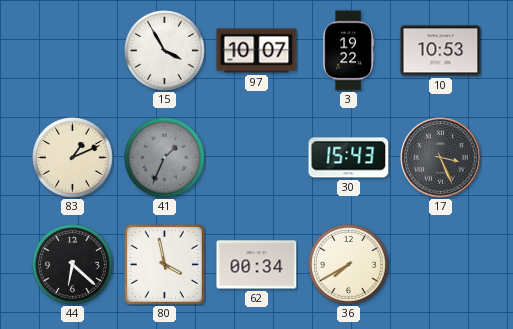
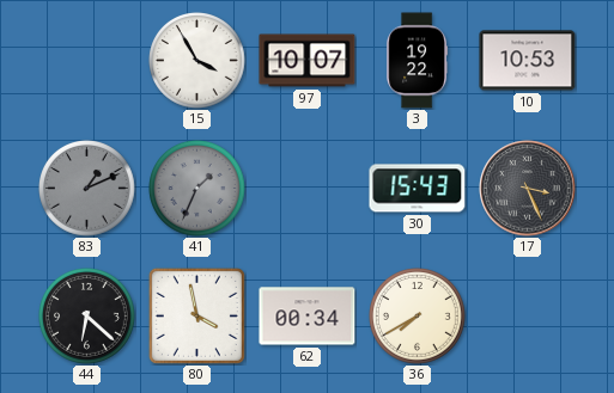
83 dial: cream -> grey (87, 189)
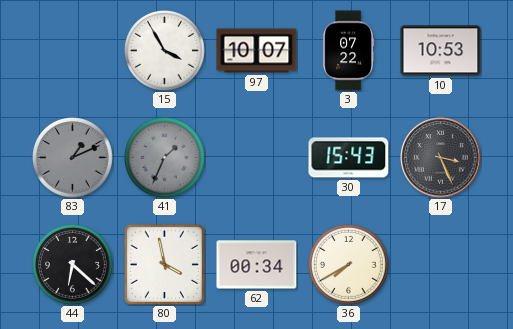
3: 19:22 -> 07:22 (349, 51)
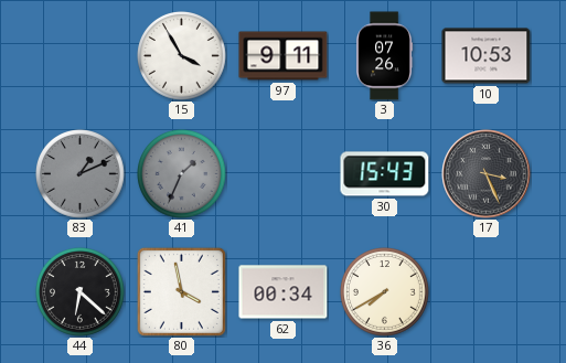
97: 10:07 -> 9:11 (284, 56)
3: 07:22 -> 07:26 (385, 56)
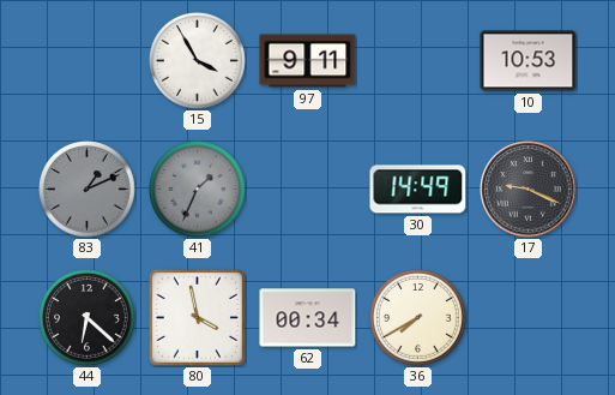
3: 07:26 -> none (385, 56)
30: 15:43 -> 14:49 (418, 190)
17: 3:26 -> 9:19 (529, 190)
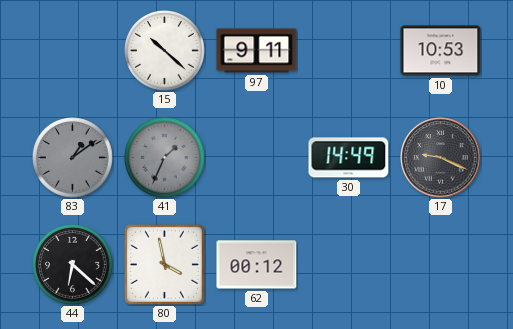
15: 3:55 -> 10:22 (165, 51)
83: 1:11 -> 1:09 (73, 158)
62: 00:34 -> 00:12 (257, 265)
36: 7:40 -> none (418, 318)
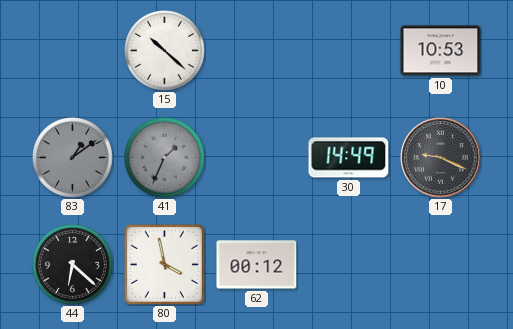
97: 9:11 -> none (257, 51)
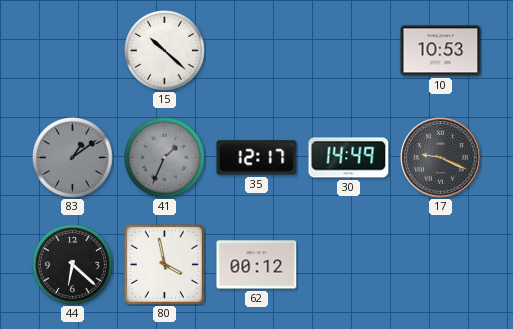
35: none -> 12:17 (257, 158)
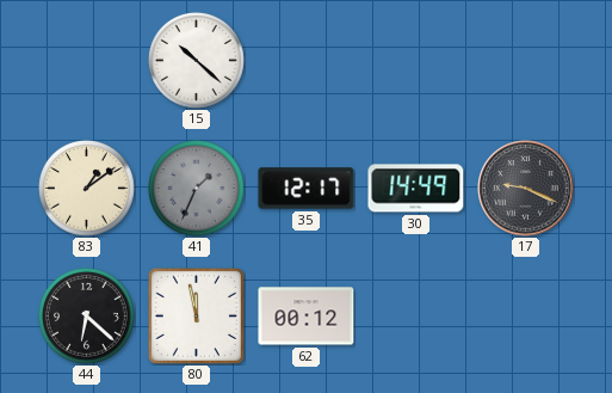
10: 10:53 -> none (441, 51)
83 dial: grey -> cream (87, 189)
80: 3:58 -> 11:58 (196, 315)
